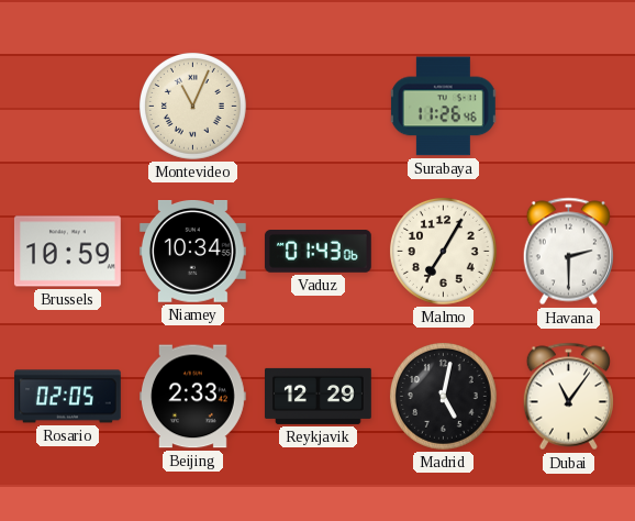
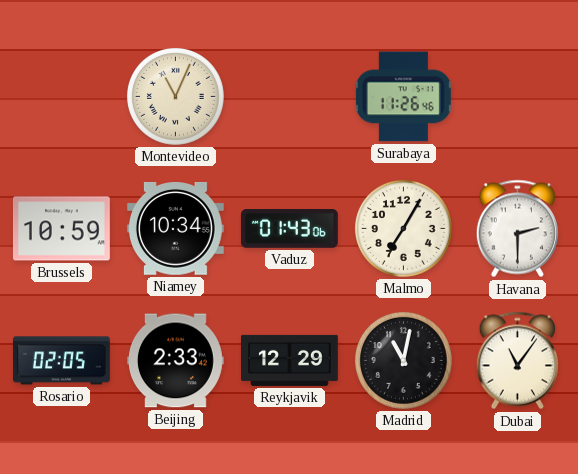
Madrid: 5:02 -> 11:02 (403, 360)
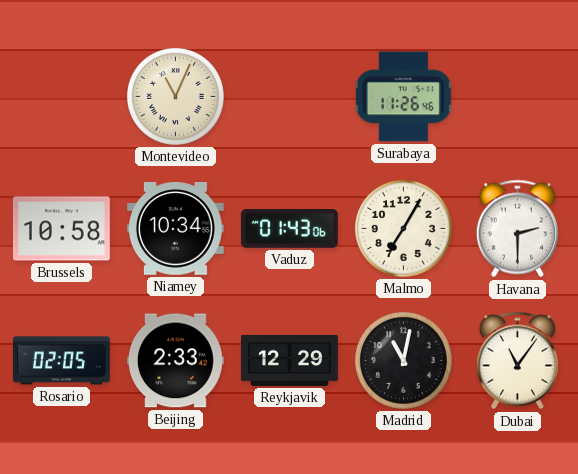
Brussels: 10:59 -> 10:58 (62, 229)
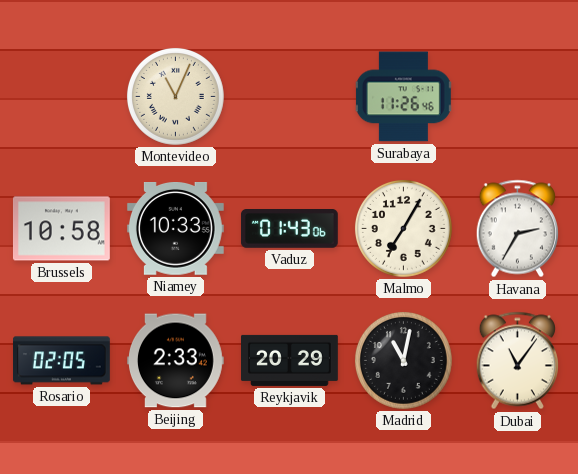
Niamey: 10:34 -> 10:33 (175, 229)
Havana: 2:30 -> 2:35 (517, 229)
Reykjavik: 12:29 -> 20:29 (290, 360)
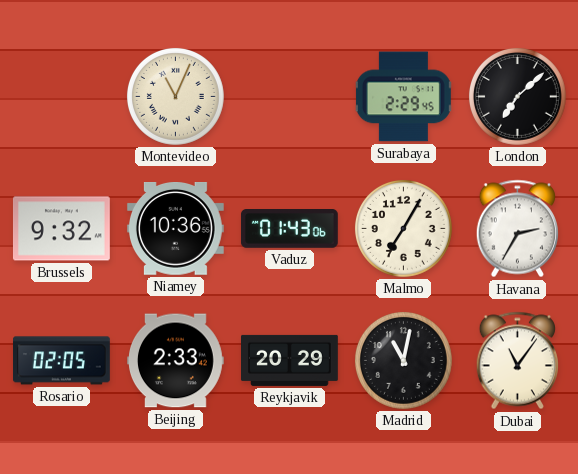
Surabaya: 11:26 -> 2:29 (403, 97)
London: none -> 7:08 (517, 96)
Brussels: 10:58 -> 9:32 (62, 229)
Niamey: 10:33 -> 10:36 (175, 229)
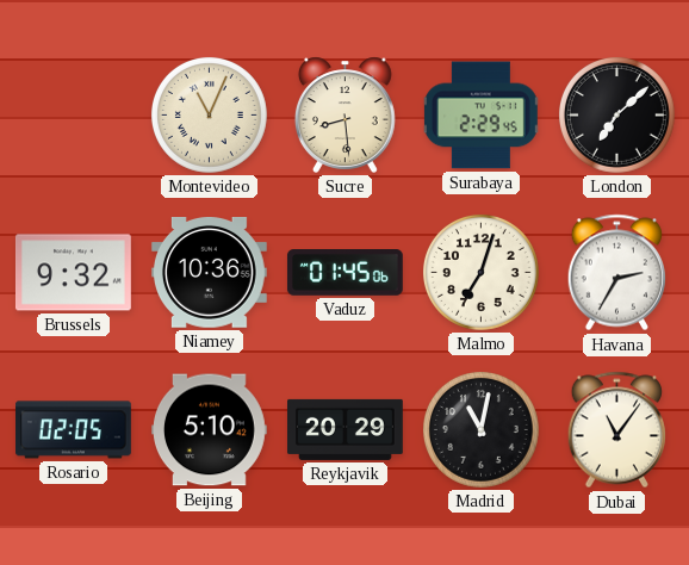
Sucre: none -> 8:29 (344, 114)
Vaduz: 01:43 -> 01:45 (344, 273)
Malmo: 7:05 -> 7:03 (480, 272)
Beijing: 2:33 -> 5:10 (210, 430)
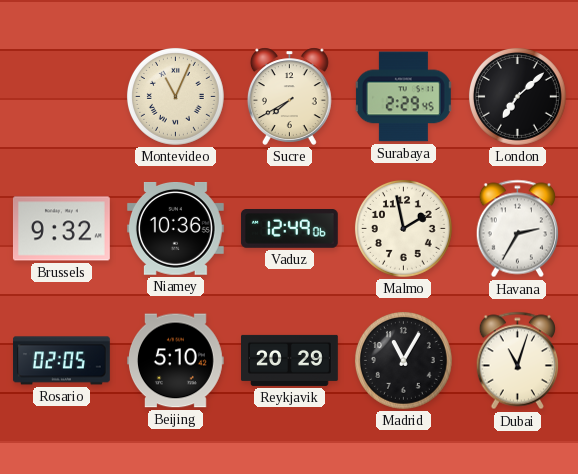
Sucre: 8:29 -> 7:40 (289, 96)
Vaduz: 01:45 -> 12:49 (289, 229)
Malmo: 7:03 -> 1:58 (403, 228)
Madrid: 11:02 -> 11:05 (403, 360)
Dubai: 11:06 -> 11:03 (517, 361)
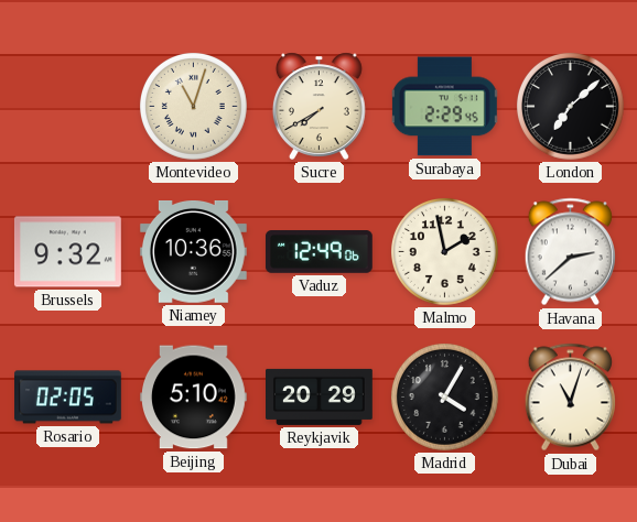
Montevideo: 11:04 -> 11:03 (193, 106)
Havana: 2:35 -> 2:38 (570, 252)
Madrid: 11:05 -> 4:05 (444, 396)
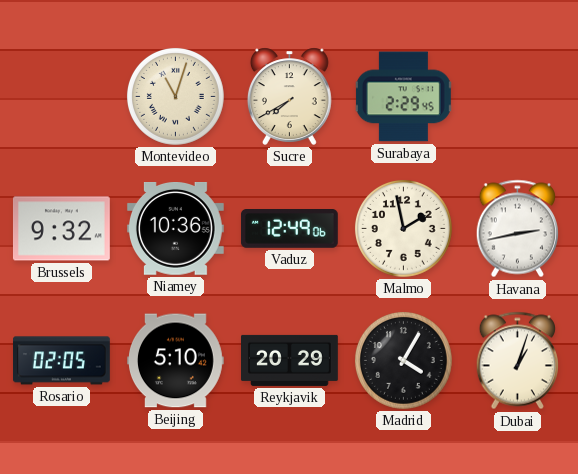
London: 7:08 -> none (570, 106)
Havana: 2:38 -> 2:43 (517, 229)
Dubai: 11:03 -> 1:03 (517, 361)
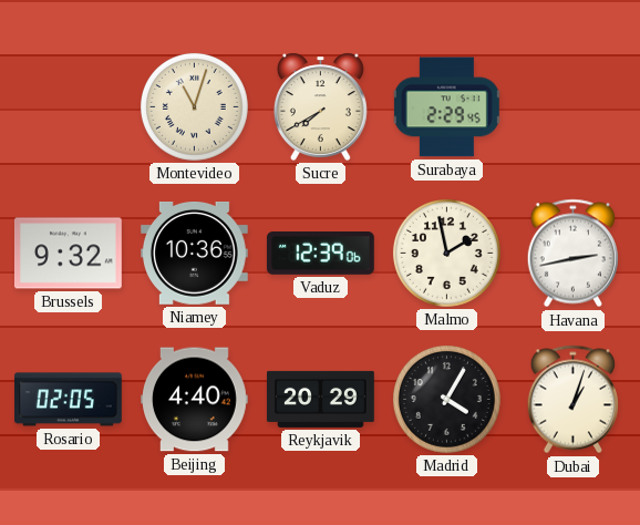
Vaduz: 12:49 -> 12:39 (320, 254)
Beijing: 5:10 -> 4:40 (195, 400)
